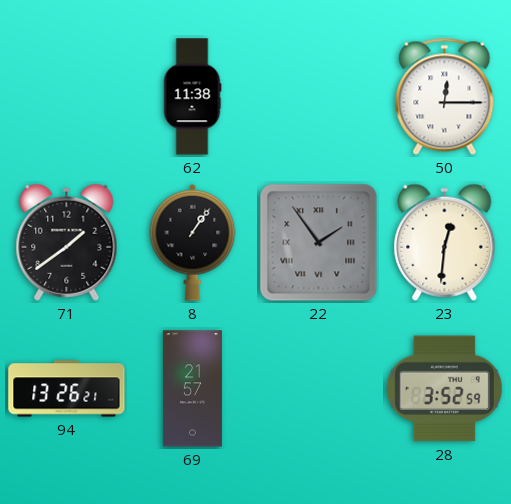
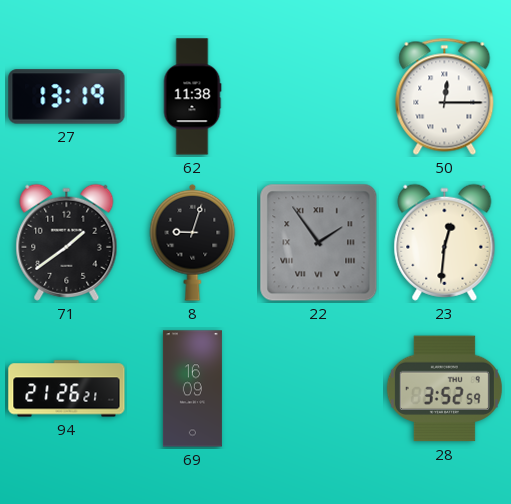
27: none -> 13:19 (67, 97)
8: 1:06 -> 9:03 (193, 242)
94: 13:26 -> 21:26 (67, 389)
69: 21:57 -> 16:09 (192, 389)
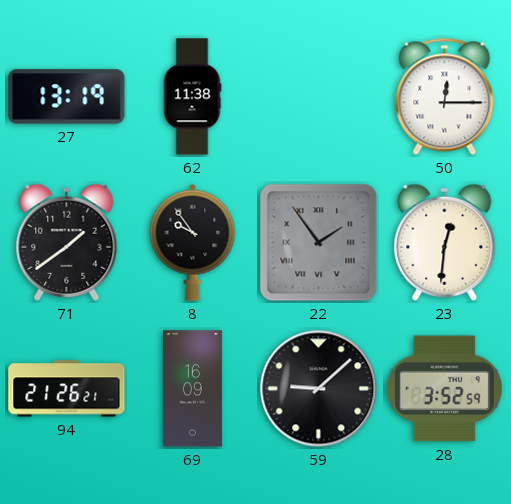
8: 9:03 -> 9:54 (193, 242)
59: none -> 9:08 (319, 389)
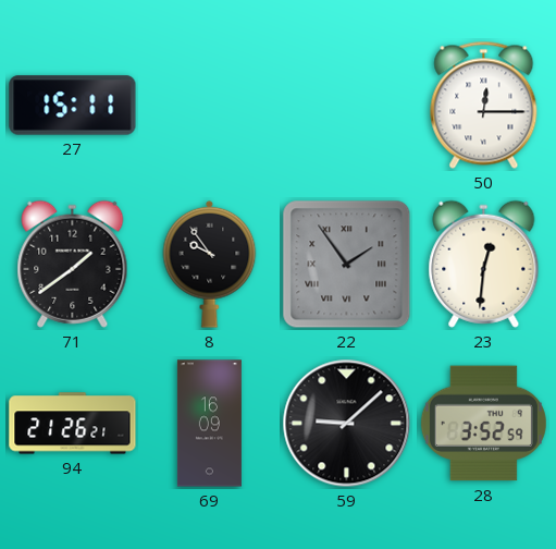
27: 13:19 -> 15:11 (73, 106)
62: 11:38 -> none (192, 97)
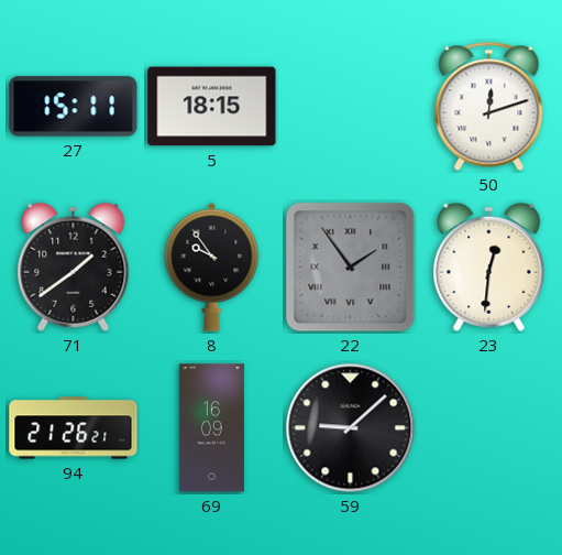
5: none -> 18:15 (212, 107)
50: 12:15 -> 12:12 (489, 106)
28: 3:52 -> none (483, 424)
